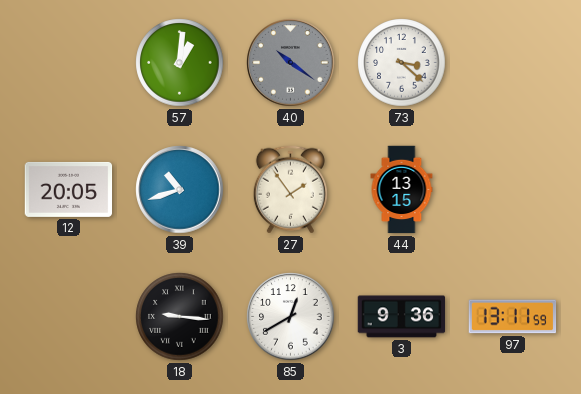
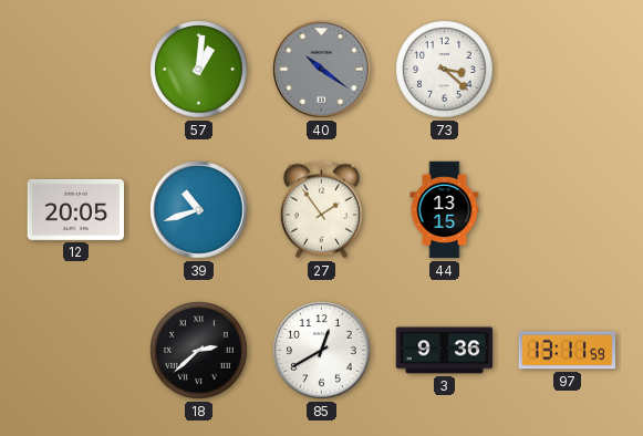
18: 9:16 -> 2:38 (199, 351)
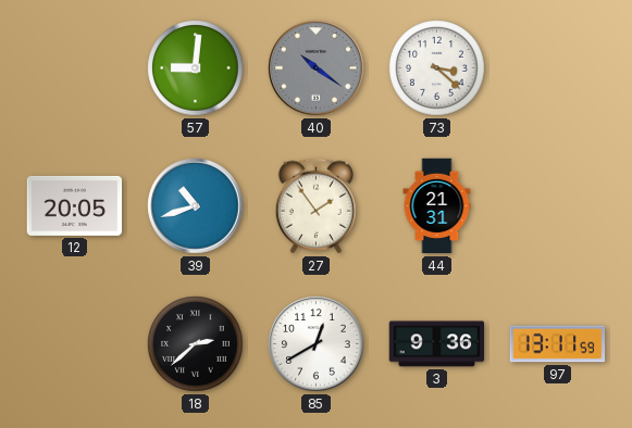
57: 1:01 -> 9:01 (196, 68)
44: 13:15 -> 21:31 (437, 206)
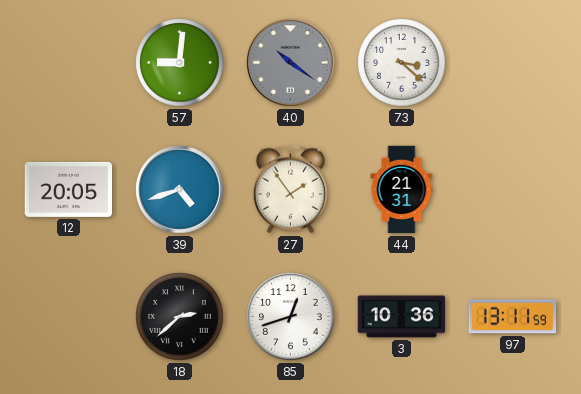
39: 10:42 -> 4:42 (180, 190)
85: 12:40 -> 12:42 (291, 317)
3: 9:36 -> 10:36 (402, 317)
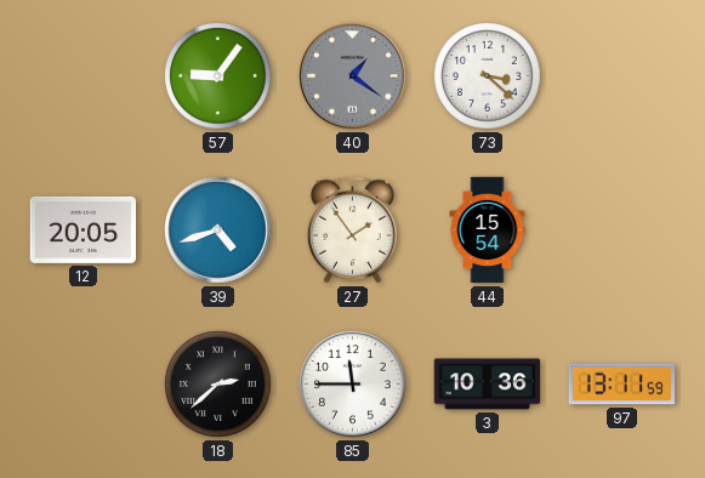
57: 9:01 -> 9:06 (218, 76)
40: 10:21 -> 1:21 (353, 76)
44: 21:31 -> 15:54 (488, 231)
85: 12:42 -> 11:45 (353, 385)
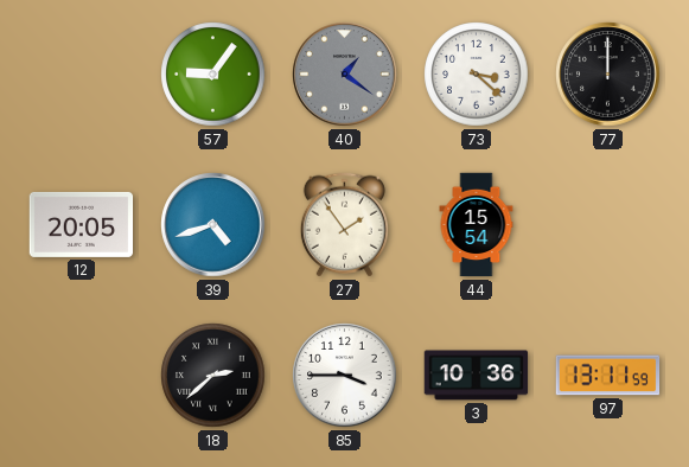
77: none -> 12:00 (608, 75)
85: 11:45 -> 3:45 (345, 376)
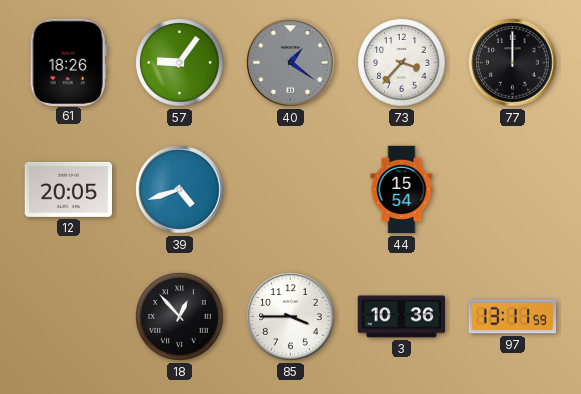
61: none -> 18:26 (68, 62)
73: 3:22 -> 3:37 (402, 63)
27: 1:54 -> none (344, 225)
18: 2:38 -> 12:53 (180, 317)
